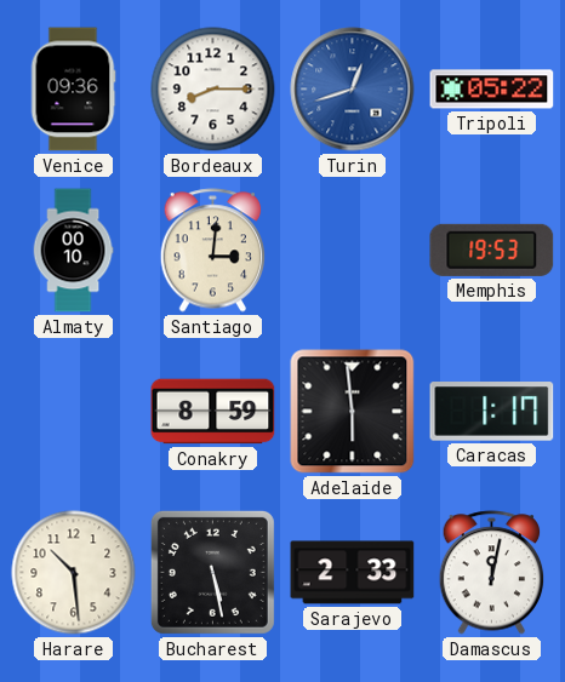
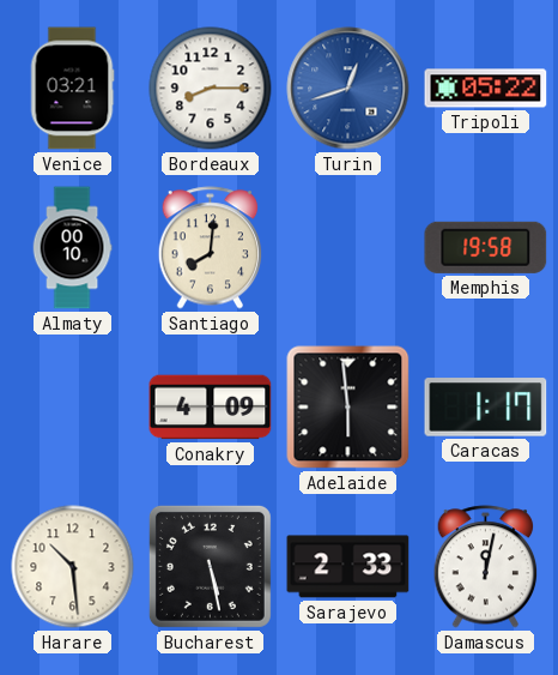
Venice: 09:36 -> 03:21 (72, 89)
Santiago: 3:01 -> 8:01 (211, 248)
Memphis: 19:53 -> 19:58 (486, 247)
Conakry: 8:59 -> 4:09 (211, 408)
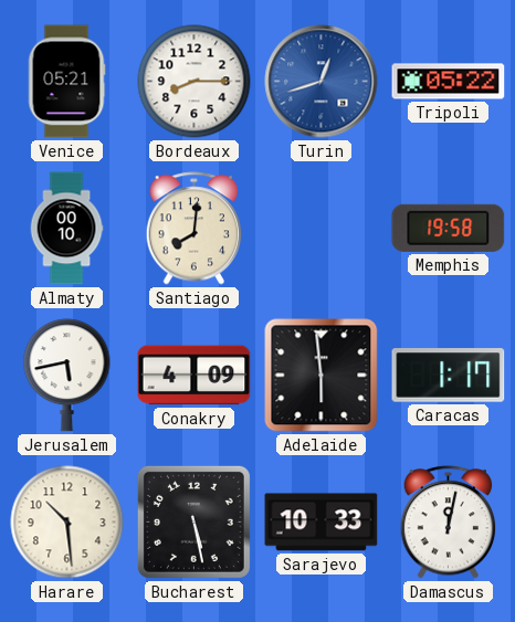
Venice: 03:21 -> 05:21 (66, 82)
Jerusalem: none -> 5:43 (67, 376)
Sarajevo: 2:33 -> 10:33 (322, 523)
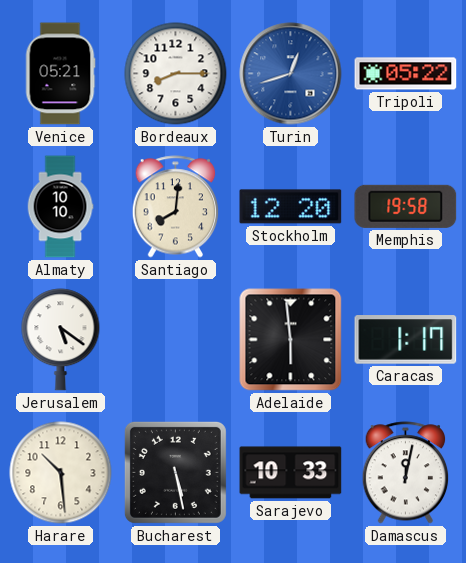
Almaty: 00:10 -> 10:10 (60, 207)
Stockholm: none -> 12:20 (291, 207)
Jerusalem: 5:43 -> 5:21 (61, 340)
Conakry: 4:09 -> none (195, 376)
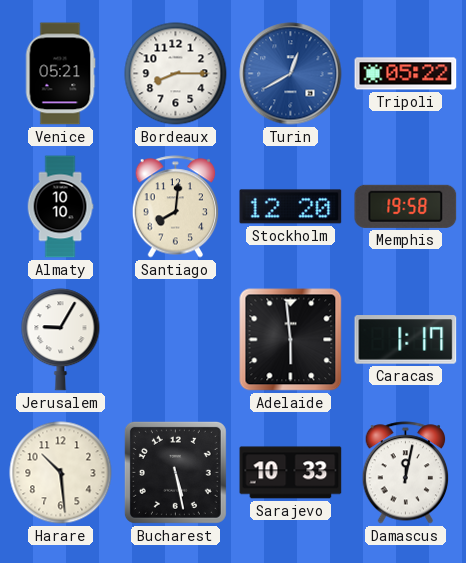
Turin: 12:42 -> 12:40 (291, 74)
Jerusalem: 5:21 -> 9:05 (61, 340)
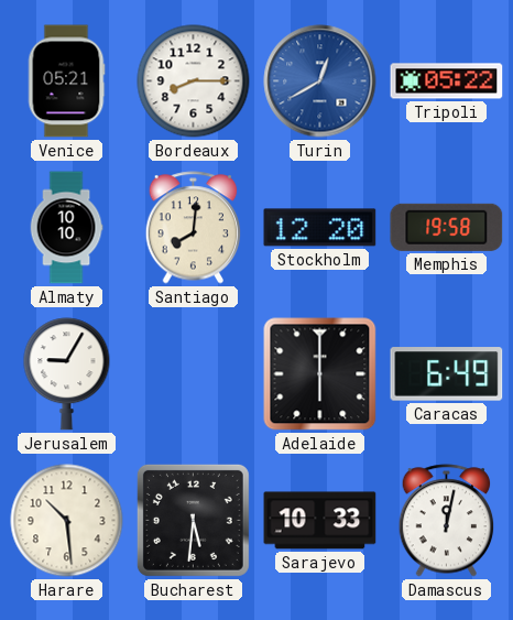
Adelaide: 5:59 -> 6:00 (320, 374)
Caracas: 1:17 -> 6:49 (447, 374)
Bucharest: 5:28 -> 5:31 (193, 520)
